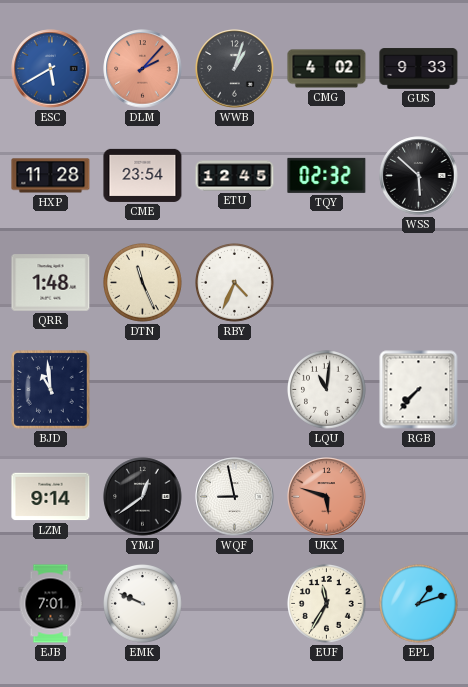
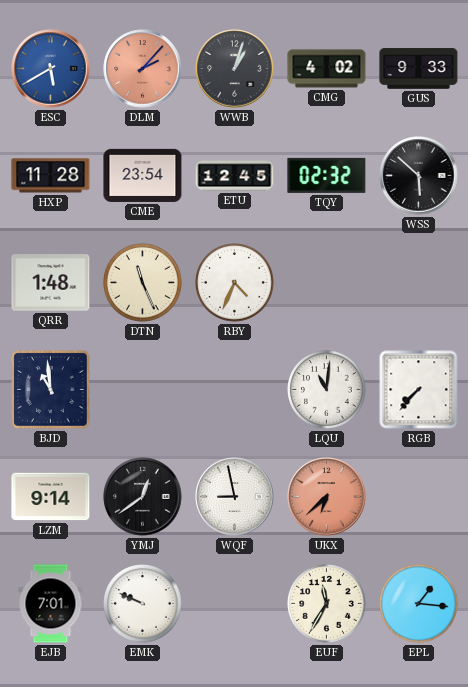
UKX: 5:48 -> 6:38 (327, 497)
EPL: 1:12 -> 1:16 (419, 604)
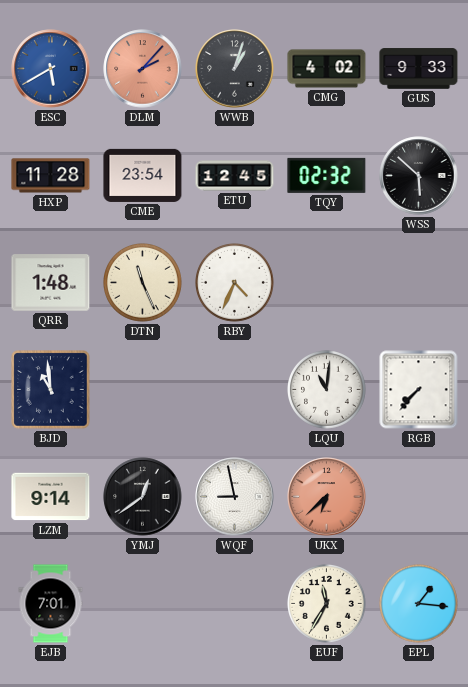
EMK: 9:49 -> none (143, 604)
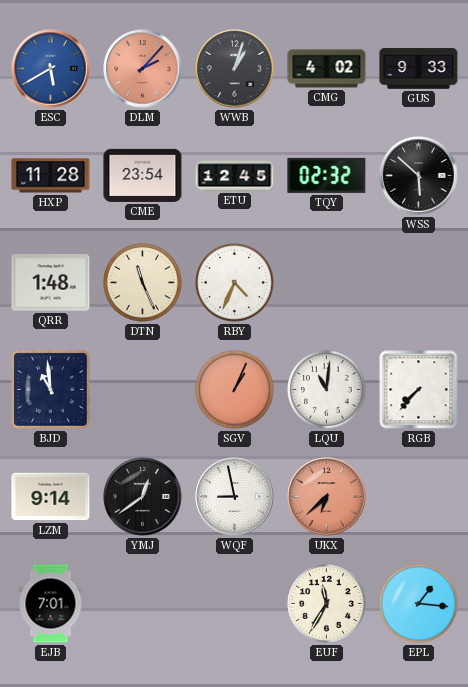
SGV: none -> 1:04 (235, 390)
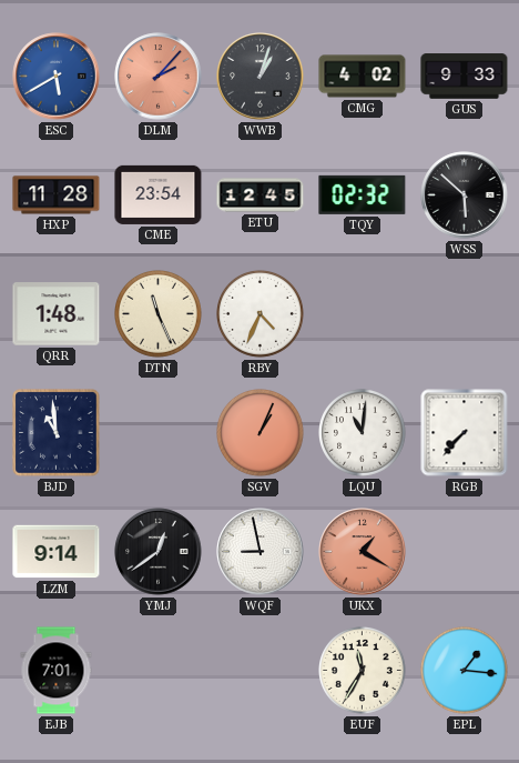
UKX: 6:38 -> 1:20 (363, 552)
